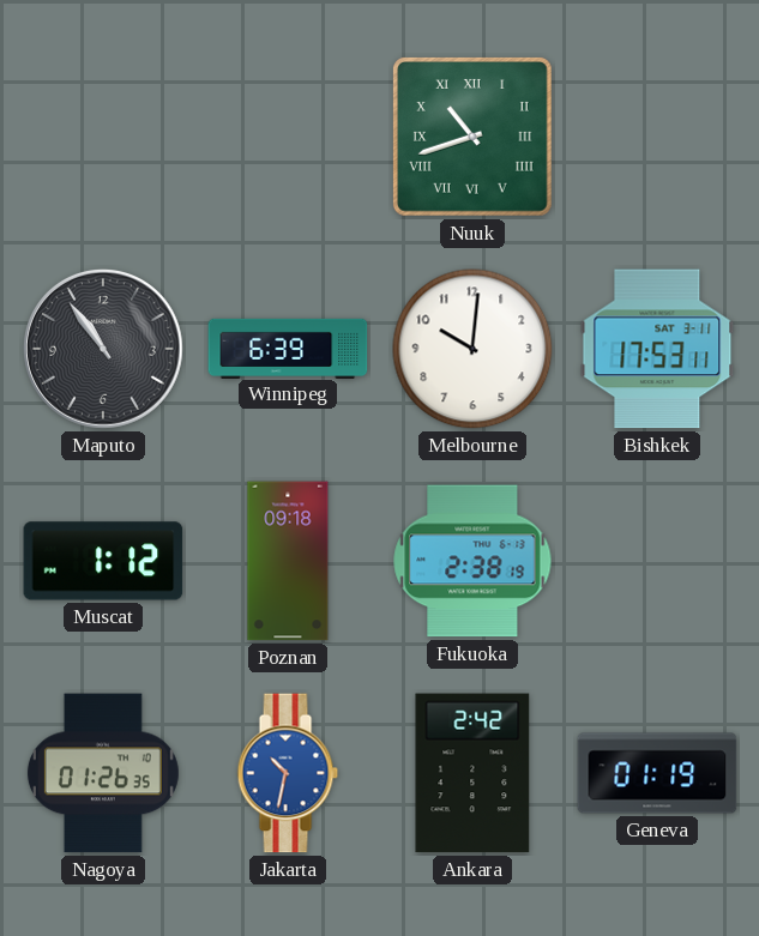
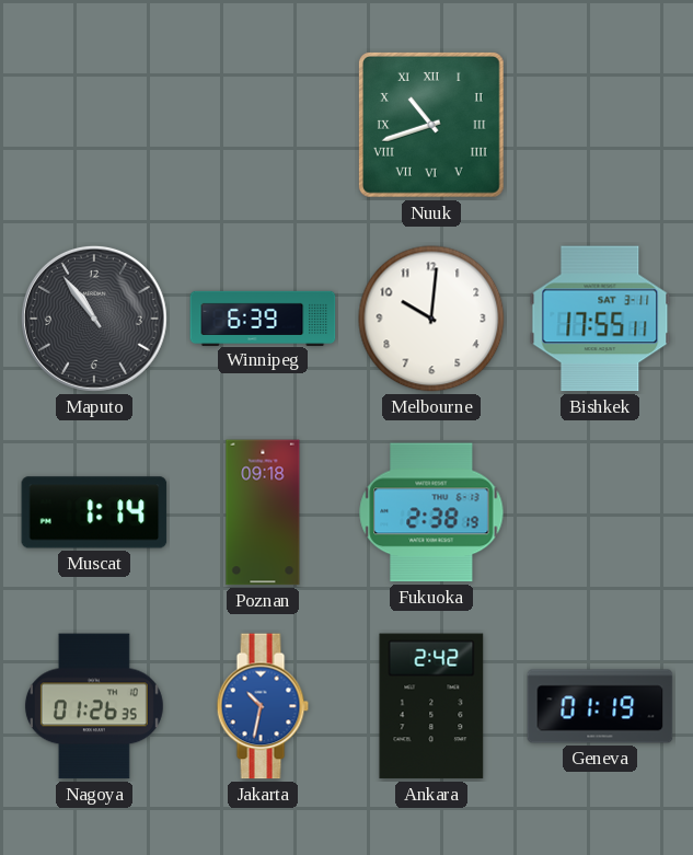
Bishkek: 17:53 -> 17:55 (600, 319)
Muscat: 1:12 -> 1:14 (94, 512)
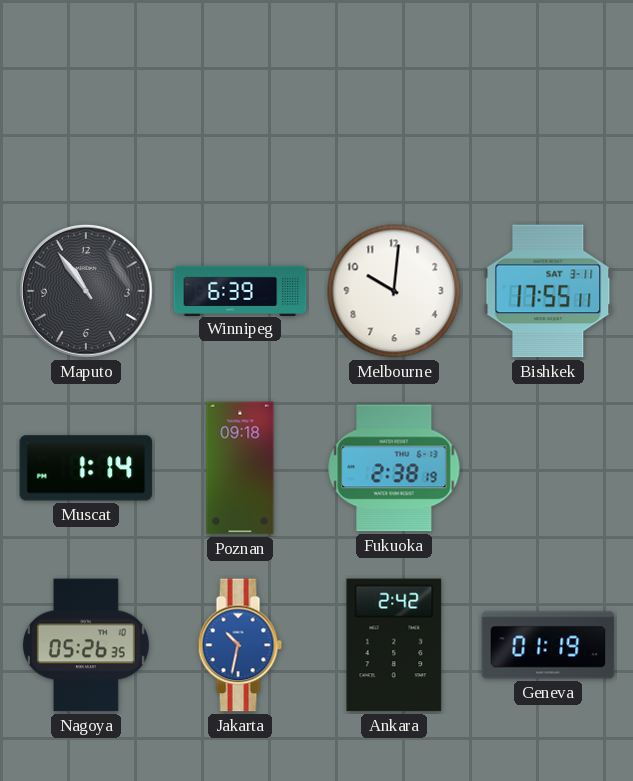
Nuuk: 10:42 -> none (431, 125)
Nagoya: 01:26 -> 05:26 (86, 645)
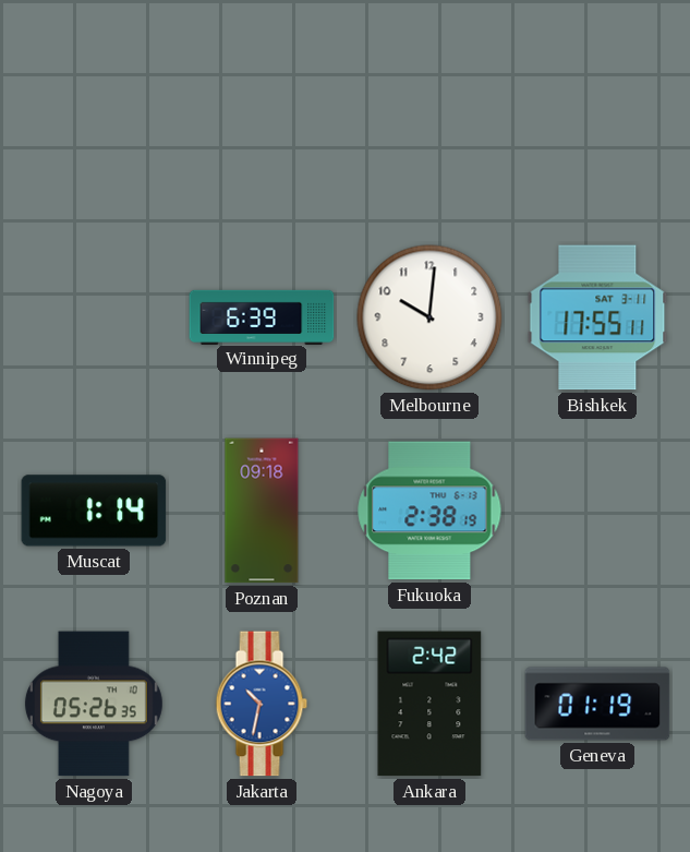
Maputo: 10:54 -> none (87, 292)
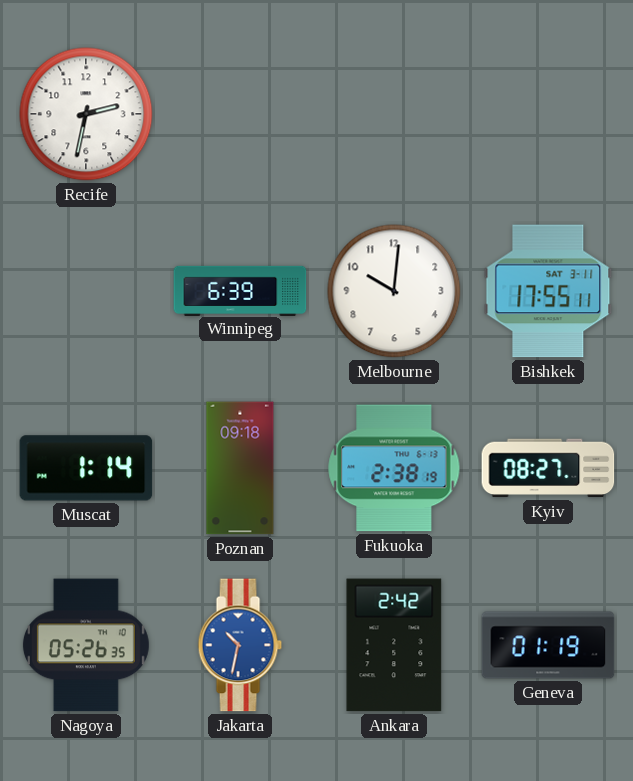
Recife: none -> 2:32 (86, 114)
Kyiv: none -> 08:27 (548, 468)
